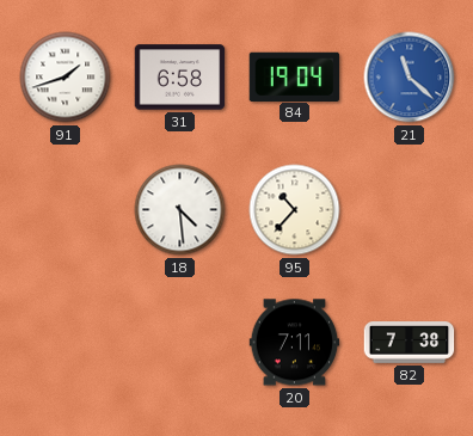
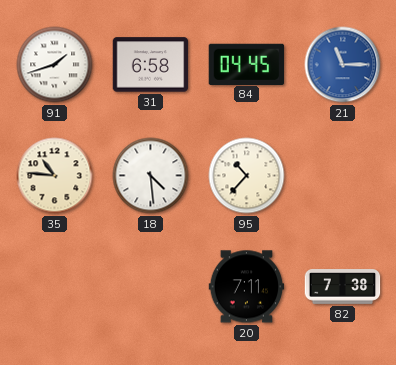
84: 19:04 -> 04:45 (247, 64)
21: 11:22 -> 11:15 (343, 65)
35: none -> 10:46 (55, 176)
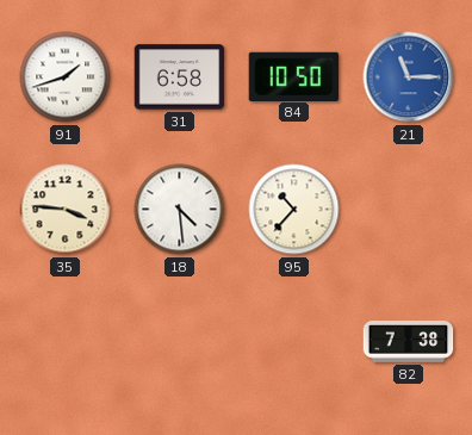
84: 04:45 -> 10:50 (294, 76)
35: 10:46 -> 3:46 (66, 210)
20: 7:11 -> none (247, 287)
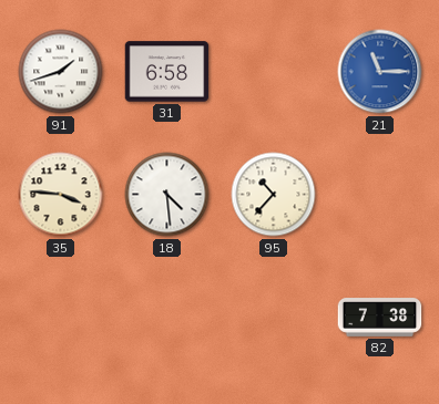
84: 10:50 -> none (294, 76)
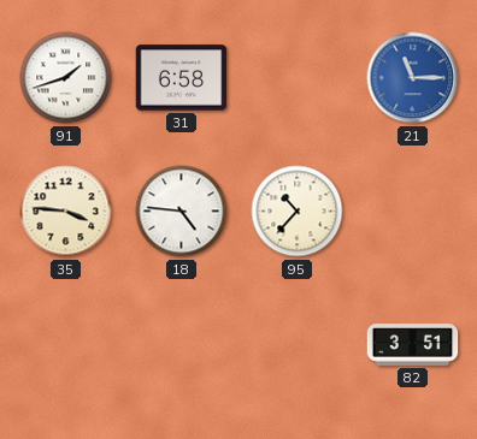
18: 4:29 -> 4:46 (182, 212)
82: 7:38 -> 3:51 (413, 345)
